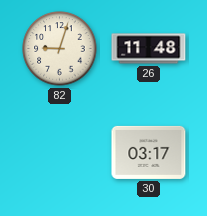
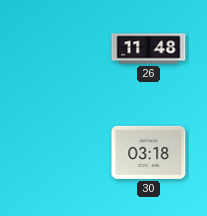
82: 9:03 -> none (60, 49)
30: 03:17 -> 03:18 (149, 152)
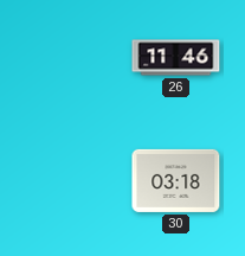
26: 11:48 -> 11:46 (176, 58)
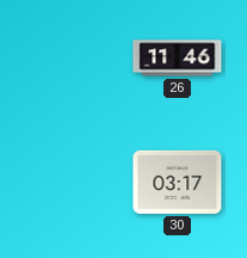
30: 03:18 -> 03:17 (178, 182)
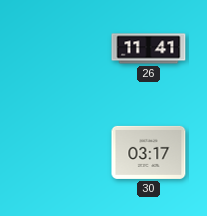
26: 11:46 -> 11:41 (149, 49)
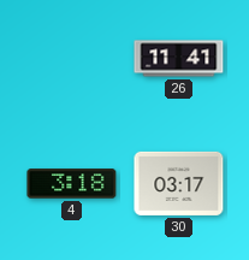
4: none -> 3:18 (72, 184)
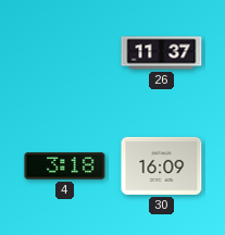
26: 11:41 -> 11:37 (162, 53)
30: 03:17 -> 16:09 (162, 165)
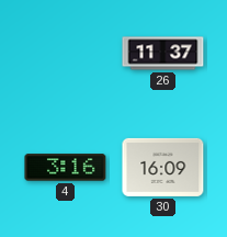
4: 3:18 -> 3:16 (66, 168)
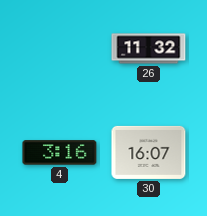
26: 11:37 -> 11:32 (149, 49)
30: 16:09 -> 16:07 (149, 152)
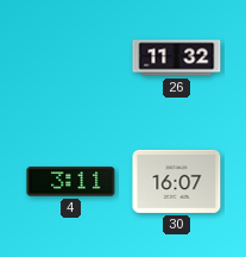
4: 3:16 -> 3:11 (71, 182)
